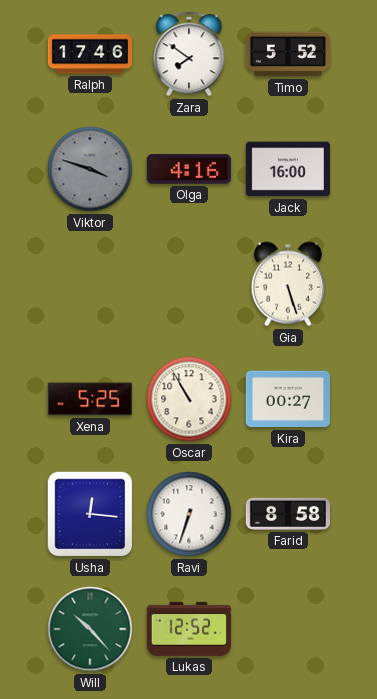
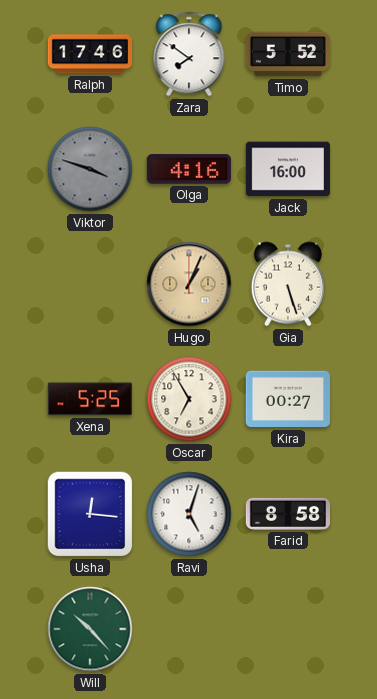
Hugo: none -> 1:04 (189, 284)
Oscar: 10:55 -> 6:55 (189, 399)
Ravi: 6:33 -> 5:03 (189, 514)
Lukas: 12:52 -> none (189, 629)
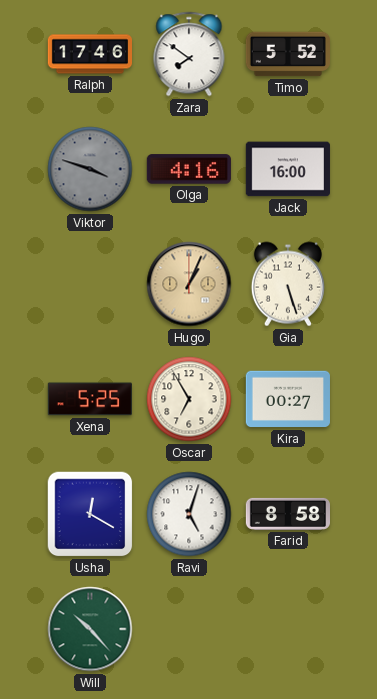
Usha: 12:16 -> 12:20 (90, 514)
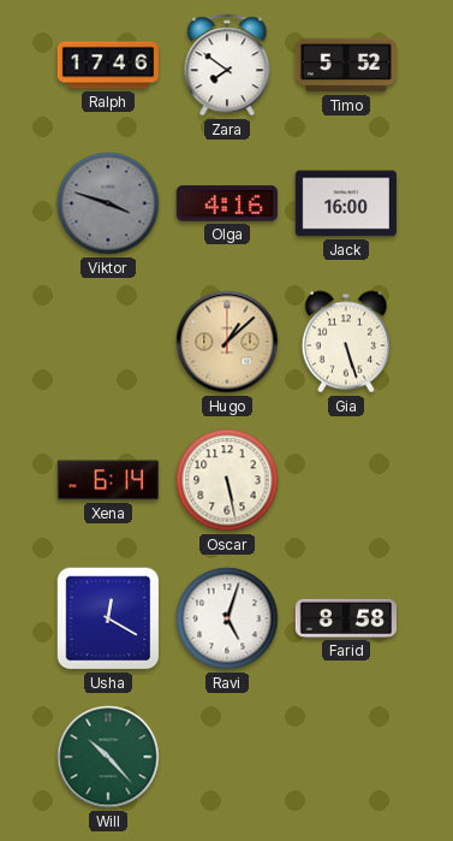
Hugo: 1:04 -> 1:08 (227, 342)
Xena: 5:25 -> 6:14 (108, 480)
Oscar: 6:55 -> 5:28 (227, 480)
Kira: 00:27 -> none (288, 399)
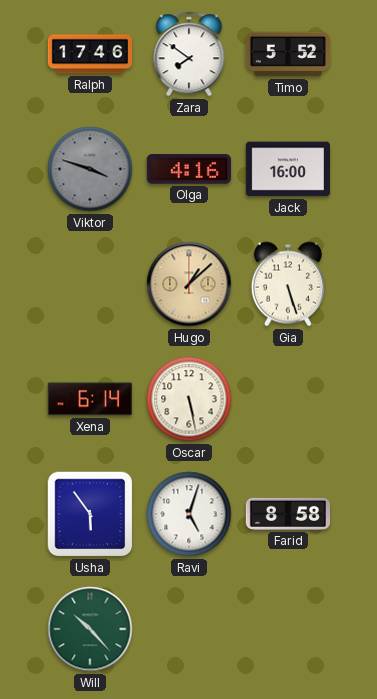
Usha: 12:20 -> 5:54 (90, 514)
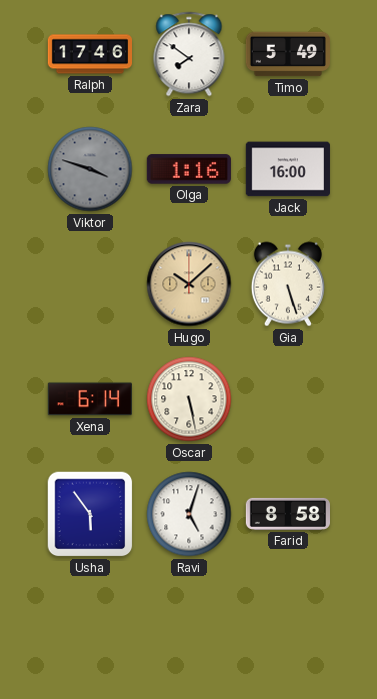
Timo: 5:52 -> 5:49 (287, 54)
Olga: 4:16 -> 1:16 (189, 169)
Hugo: 1:08 -> 10:08 (189, 284)
Will: 10:23 -> none (90, 629)
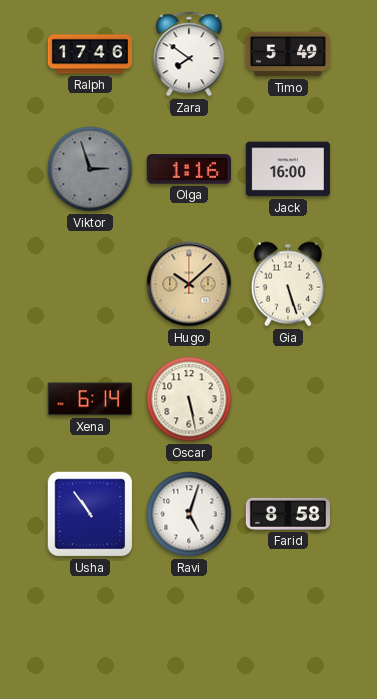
Viktor: 3:48 -> 2:57 (90, 169)
Usha: 5:54 -> 10:54 (90, 514)
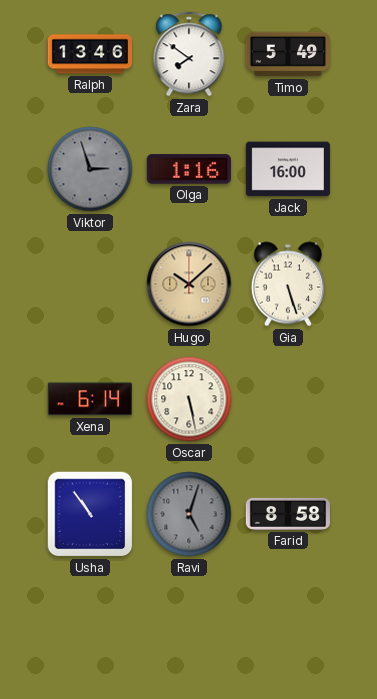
Ralph: 17:46 -> 13:46 (89, 54)
Ravi dial: white -> grey (189, 514)
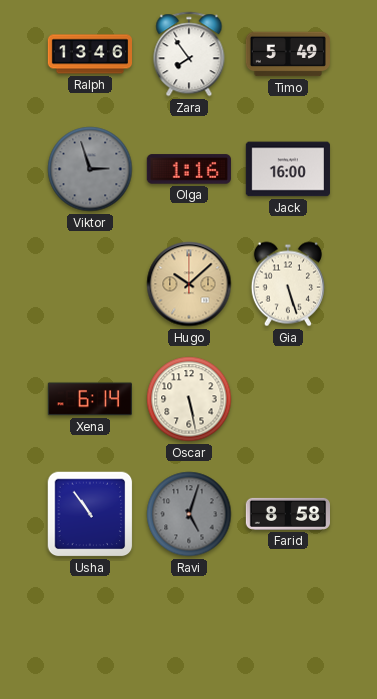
Zara: 7:51 -> 7:54 (189, 54)
